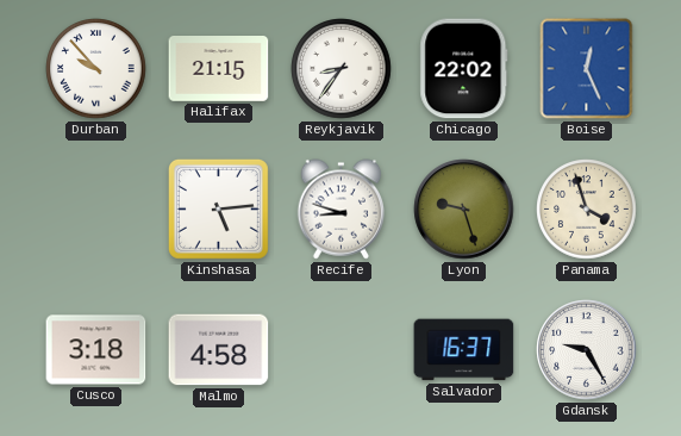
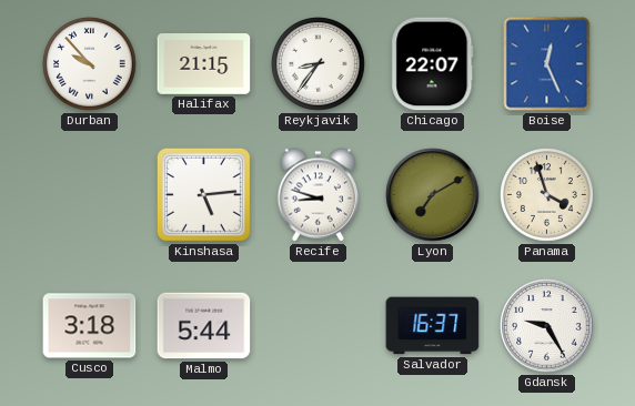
Chicago: 22:02 -> 22:07 (433, 64)
Lyon: 9:27 -> 7:10 (433, 195)
Malmo: 4:58 -> 5:44 (204, 326)
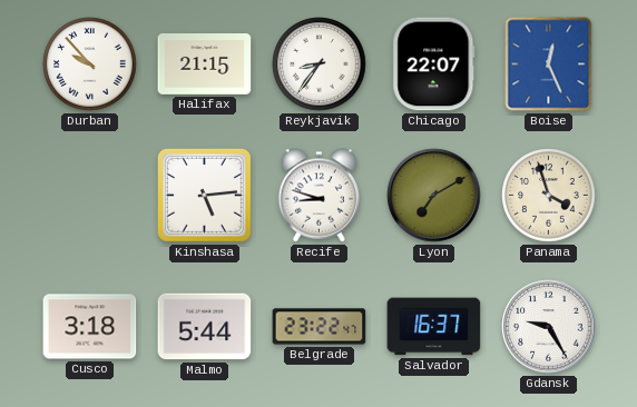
Belgrade: none -> 23:22 (320, 327)
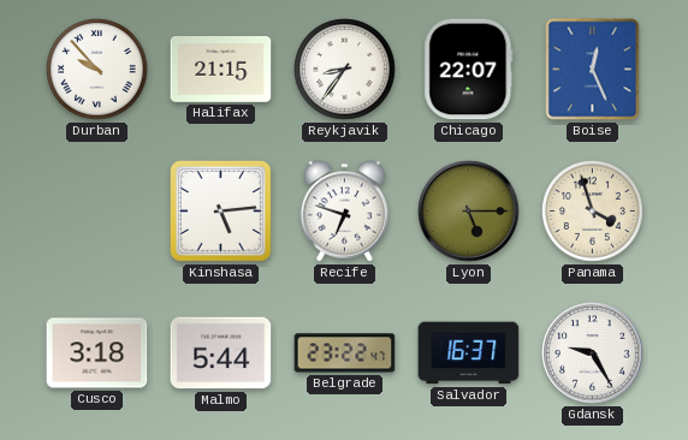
Recife: 8:48 -> 6:48 (345, 212)
Lyon: 7:10 -> 5:15 (469, 212)
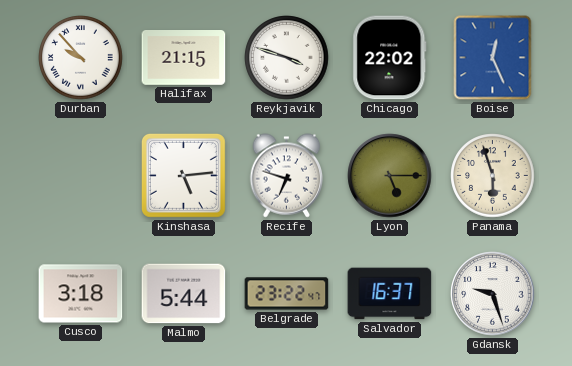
Reykjavik: 8:36 -> 3:48 (287, 58)
Chicago: 22:07 -> 22:02 (390, 58)
Panama: 3:57 -> 5:57 (493, 176)
Gdansk: 9:25 -> 9:27 (493, 294)
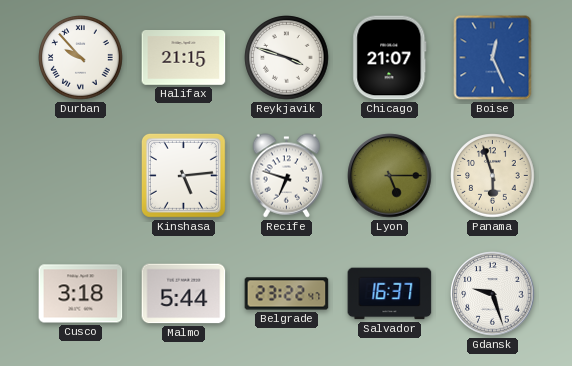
Chicago: 22:02 -> 21:07 (390, 58)
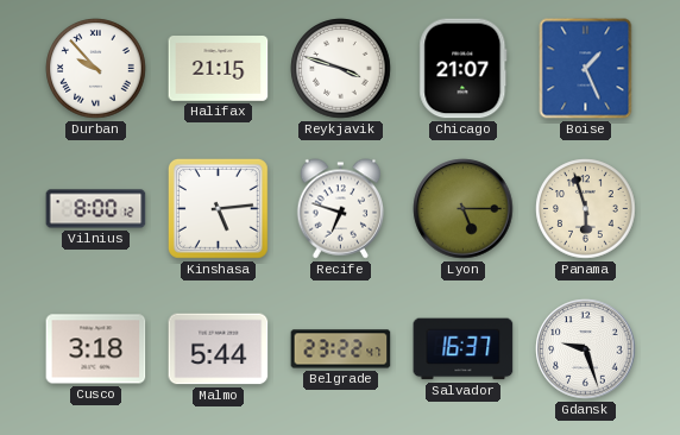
Boise: 12:26 -> 1:26 (586, 69)
Vilnius: none -> 8:00 (96, 209)
